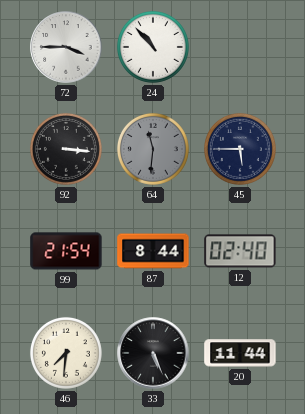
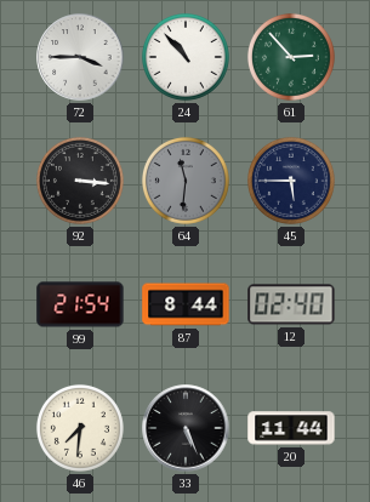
61: none -> 2:53 (291, 57)
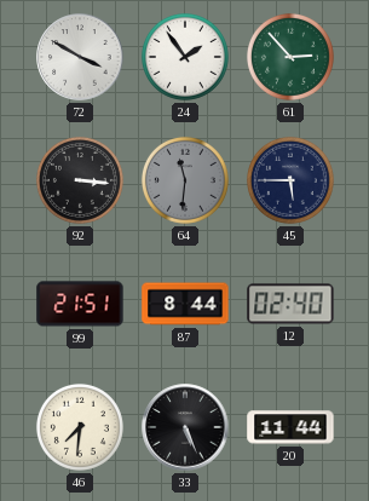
72: 3:45 -> 3:50 (80, 57)
24: 10:53 -> 1:54 (185, 57)
99: 21:54 -> 21:51 (80, 304)
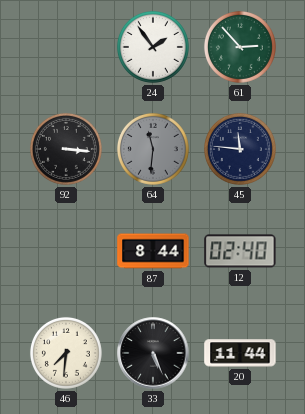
72: 3:50 -> none (80, 57)
45: 5:45 -> 11:46 (240, 149)
99: 21:51 -> none (80, 304)
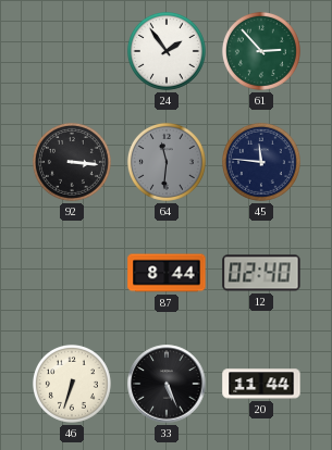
46: 7:31 -> 6:33 (72, 384)
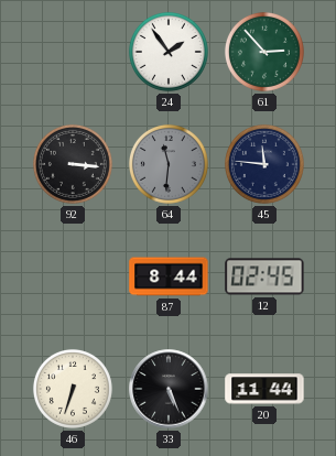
12: 02:40 -> 02:45 (264, 276)
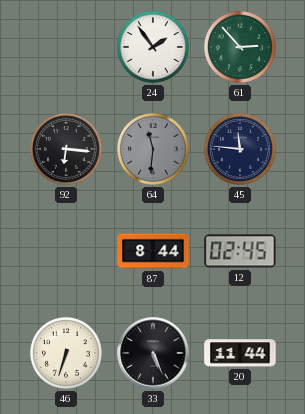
92: 3:16 -> 6:16 (66, 149)
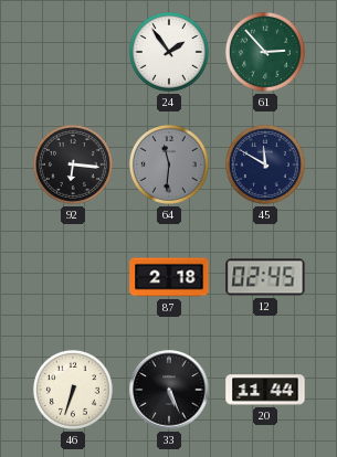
45: 11:46 -> 11:50 (265, 164)
87: 8:44 -> 2:18 (169, 277)
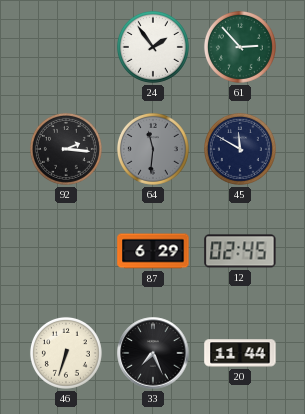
92: 6:16 -> 2:16 (66, 149)
87: 2:18 -> 6:29 (153, 251)
33: 5:26 -> 7:26 (153, 353)
